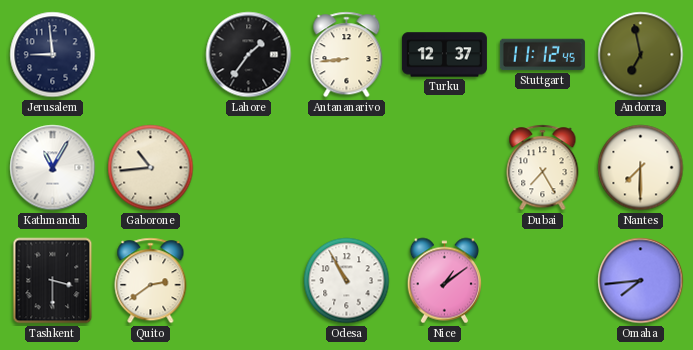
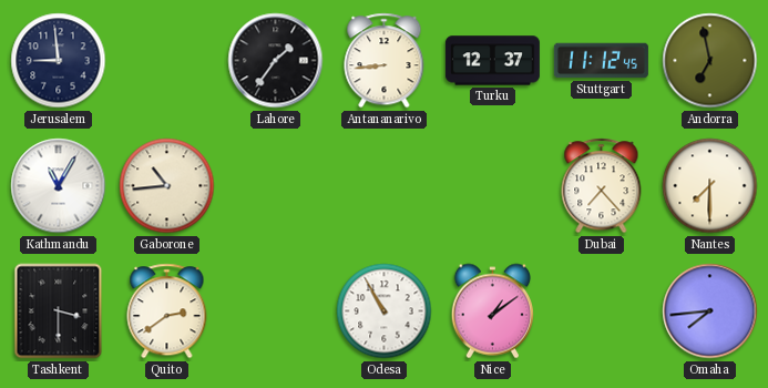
Dubai: 7:25 -> 7:23 (602, 186)
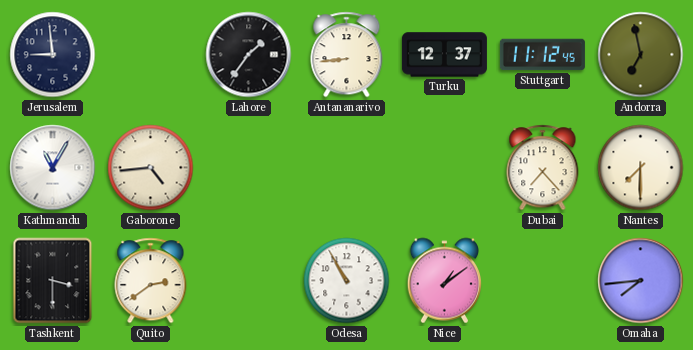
Gaborone: 10:44 -> 4:44 (151, 168)
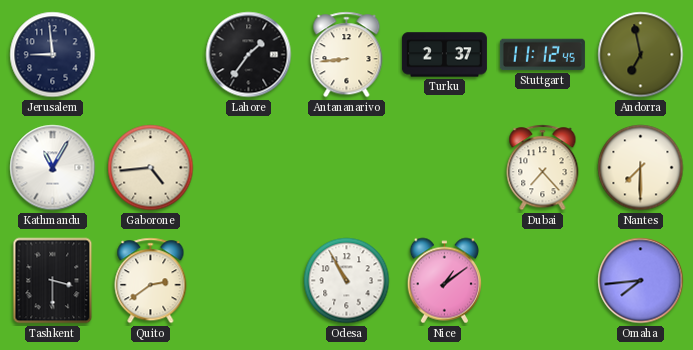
Turku: 12:37 -> 2:37 (444, 55)
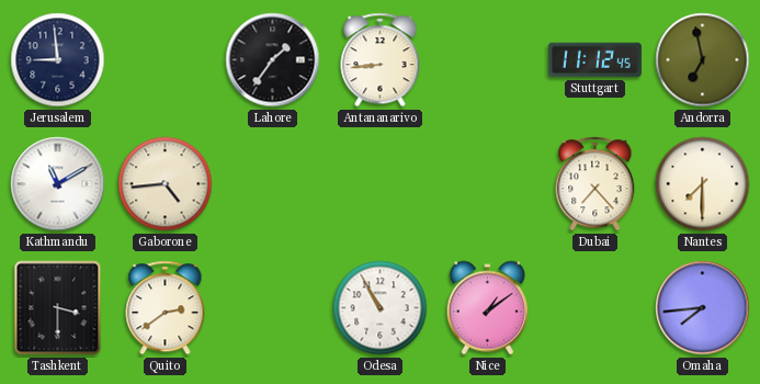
Turku: 2:37 -> none (444, 55)
Kathmandu: 11:05 -> 11:10 (58, 184)
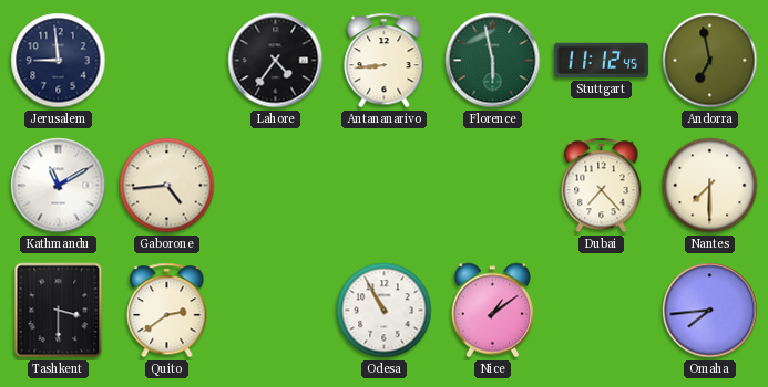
Lahore: 1:36 -> 4:36 (276, 61)
Florence: none -> 5:58 (493, 61)
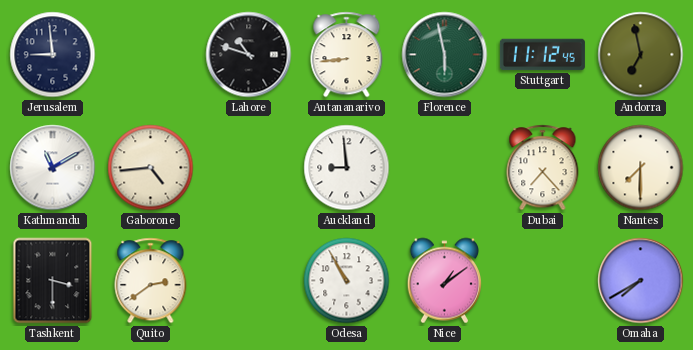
Lahore: 4:36 -> 10:48 (249, 55)
Auckland: none -> 8:59 (347, 168)
Omaha: 7:44 -> 7:40 (641, 281)
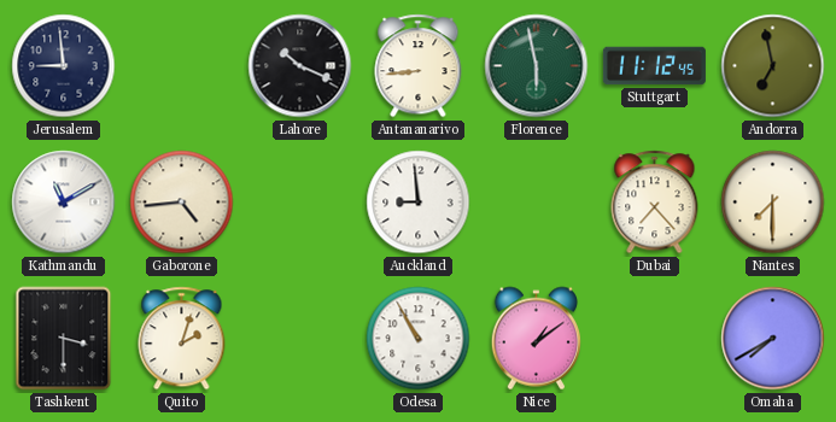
Lahore: 10:48 -> 10:19 (300, 66)
Quito: 2:39 -> 2:03 (182, 339)
